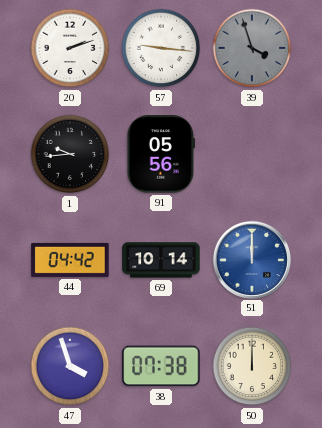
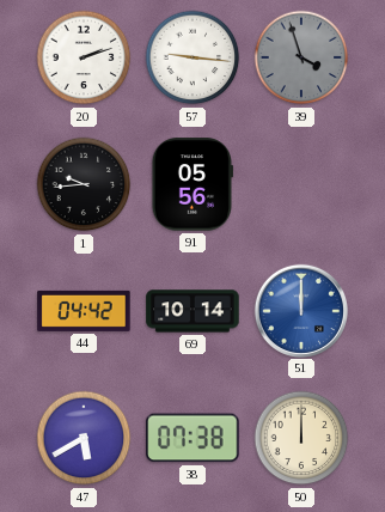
47: 3:57 -> 5:40 (84, 438)
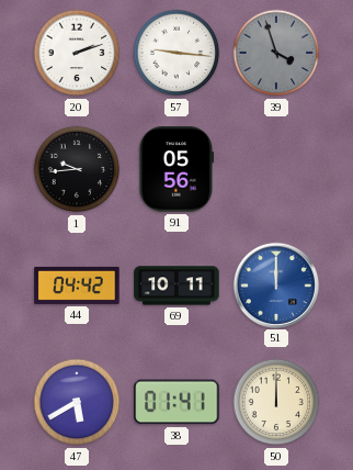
69: 10:14 -> 10:11 (176, 286)
38: 07:38 -> 01:41 (176, 402)
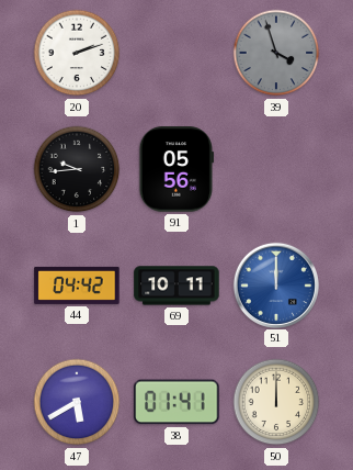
57: 9:16 -> none (176, 53)
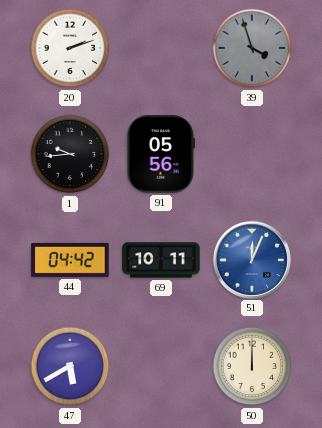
51: 12:00 -> 12:04 (251, 259)
38: 01:41 -> none (176, 402)
